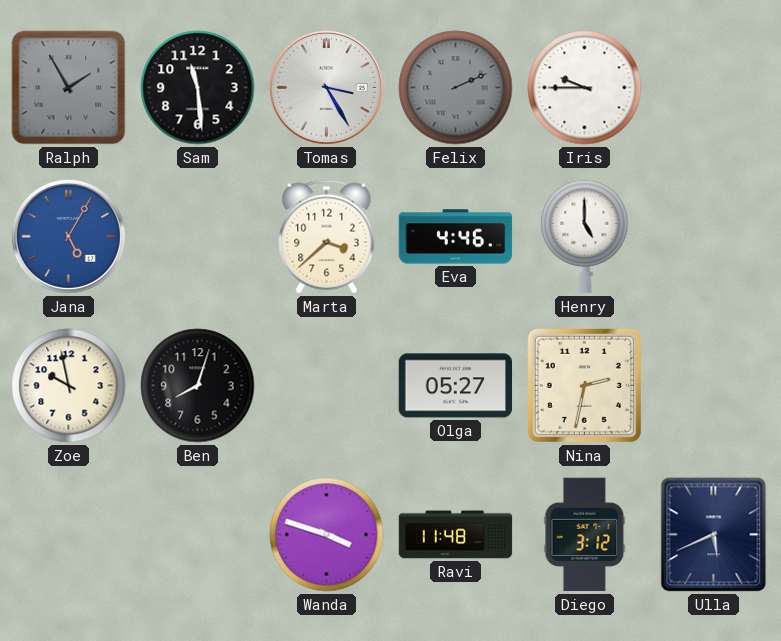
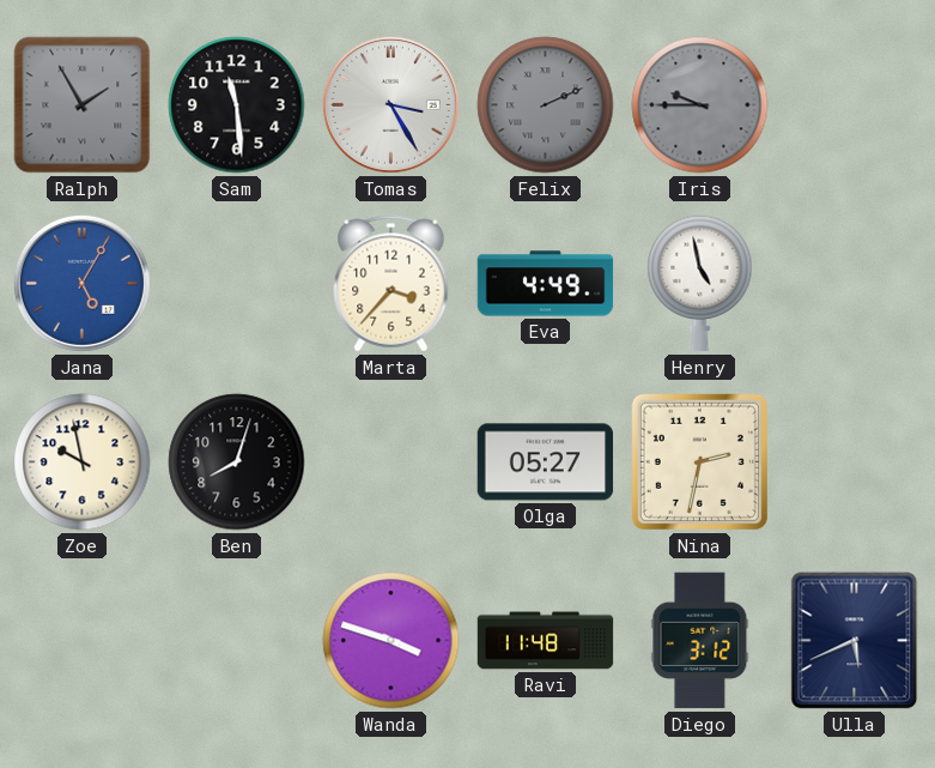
Iris dial: white -> grey (700, 105)
Marta: 3:38 -> 3:37 (391, 284)
Eva: 4:46 -> 4:49 (546, 284)
Henry: 5:00 -> 4:58 (700, 284)
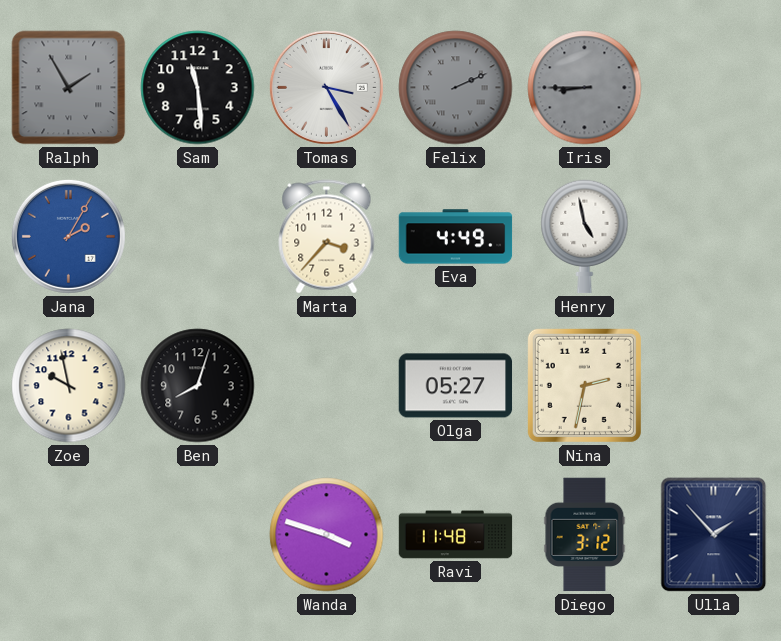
Iris: 9:45 -> 8:45 (585, 88)
Jana: 5:05 -> 2:05 (68, 236)
Ulla: 5:41 -> 1:53 (714, 535)
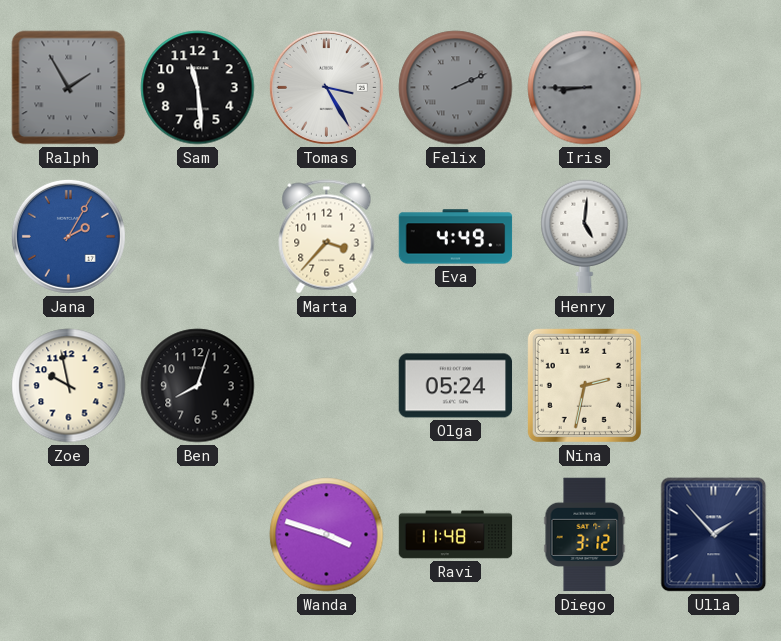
Henry: 4:58 -> 5:01 (585, 237)
Olga: 05:27 -> 05:24 (456, 386)
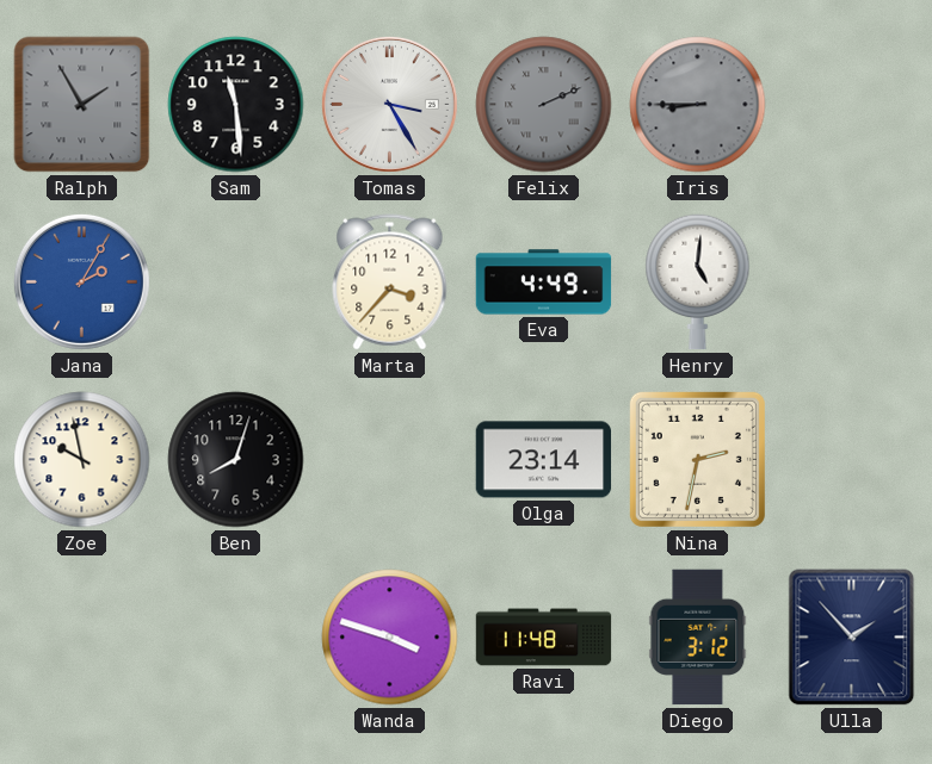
Olga: 05:24 -> 23:14 (544, 460)
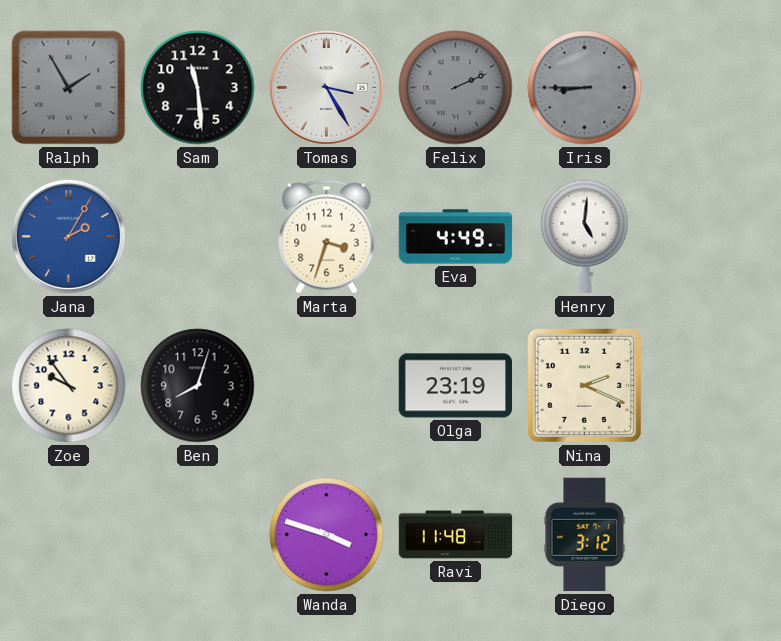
Marta: 3:37 -> 3:33 (327, 237)
Zoe: 9:58 -> 9:54 (69, 386)
Olga: 23:14 -> 23:19 (456, 386)
Nina: 2:32 -> 2:19 (584, 385)
Ulla: 1:53 -> none (852, 638)
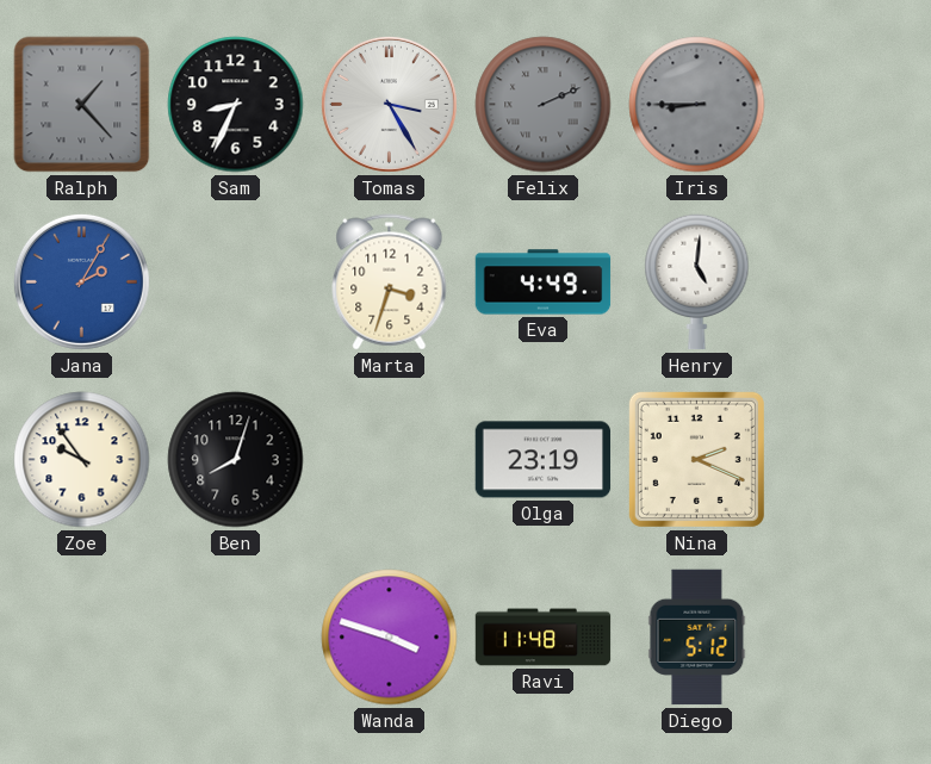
Ralph: 1:55 -> 1:23 (82, 105)
Sam: 11:29 -> 8:34 (236, 105)
Diego: 3:12 -> 5:12 (697, 638)
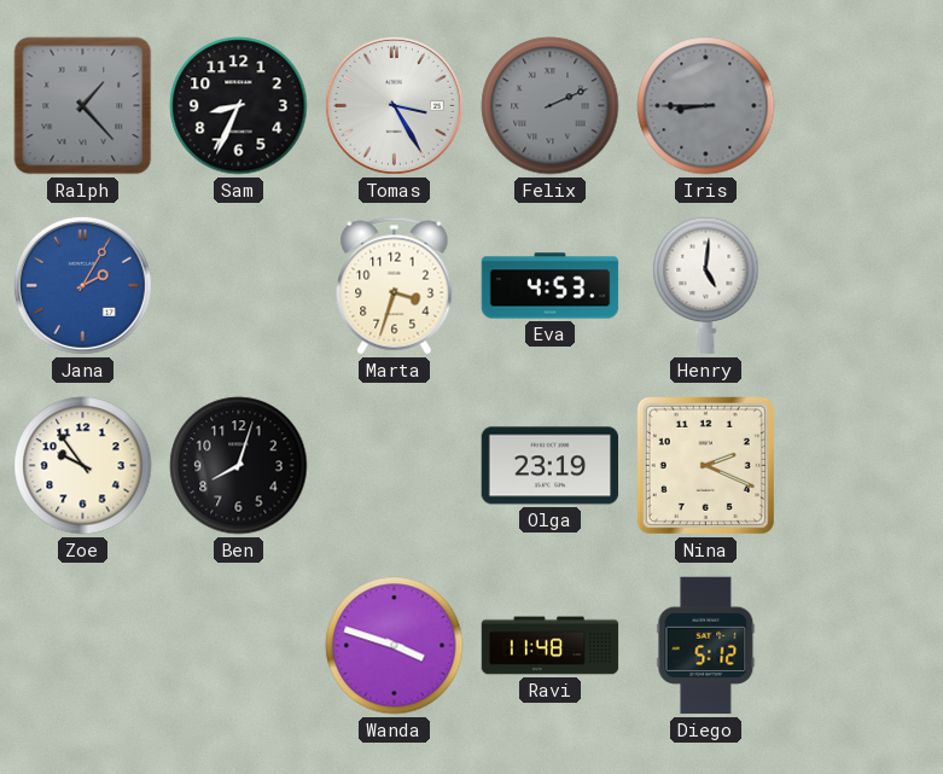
Eva: 4:49 -> 4:53 (551, 286)
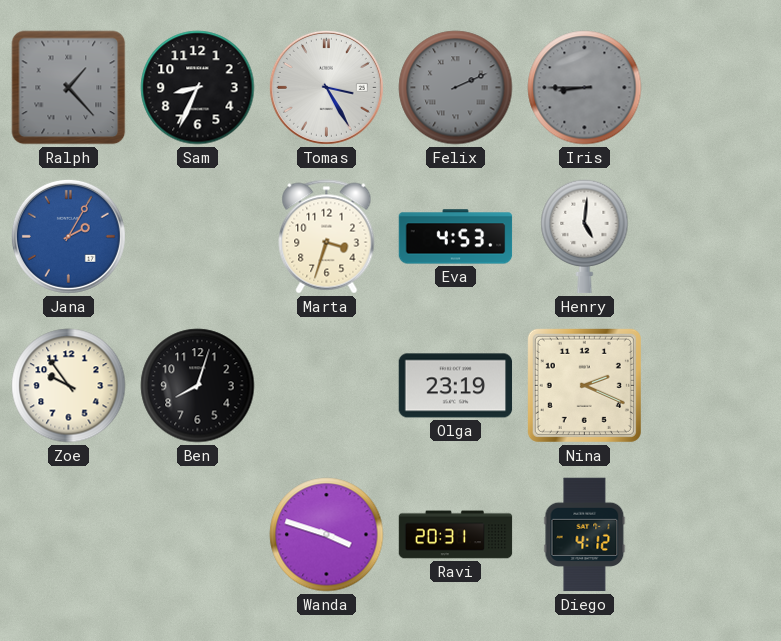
Ravi: 11:48 -> 20:31 (456, 535)
Diego: 5:12 -> 4:12 (585, 535)
